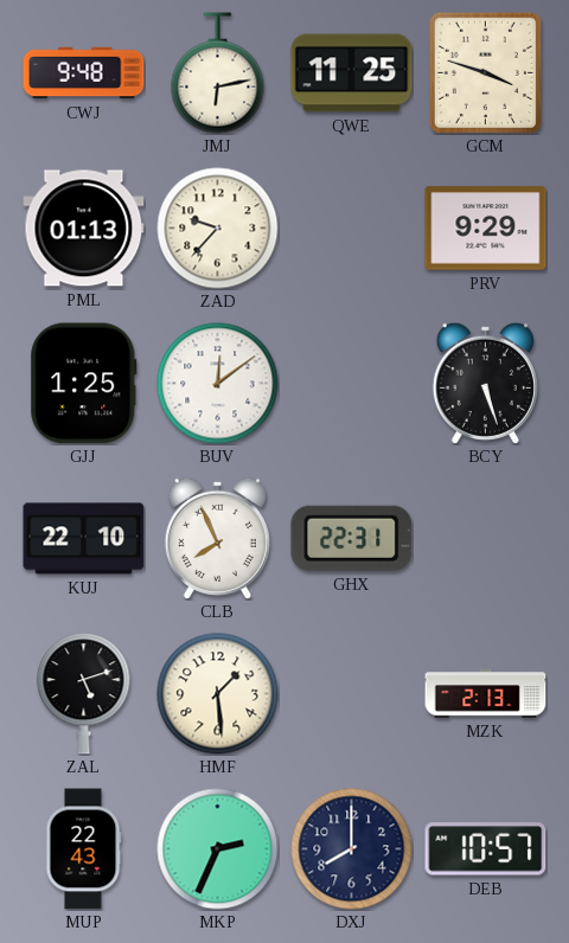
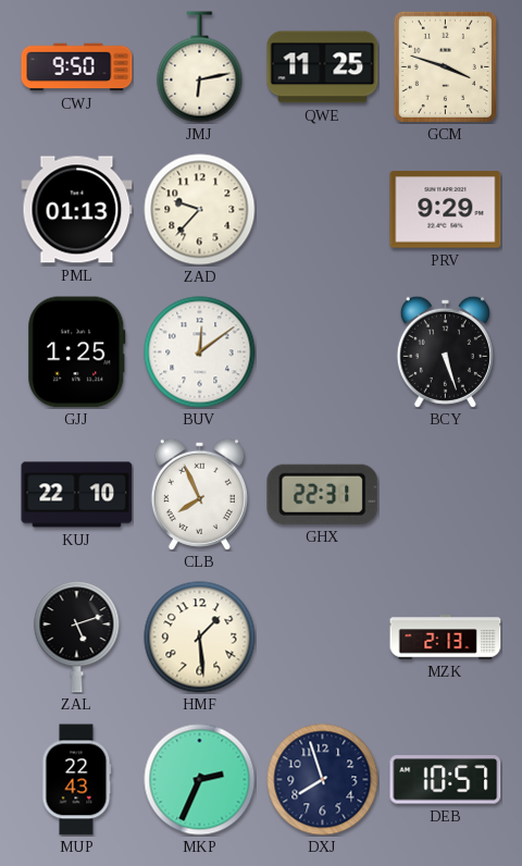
CWJ: 9:48 -> 9:50 (77, 67)
DXJ: 8:00 -> 7:57 (323, 780)
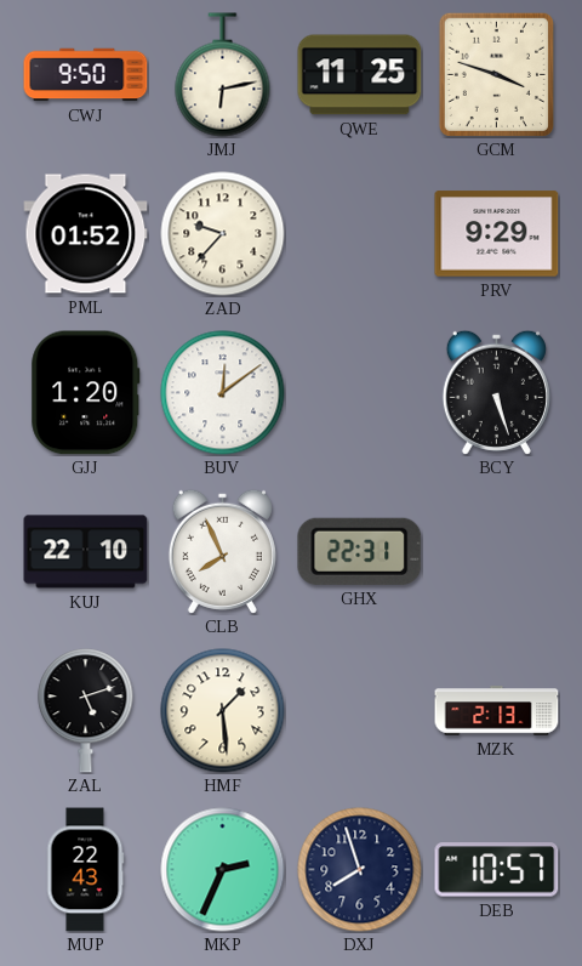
PML: 01:13 -> 01:52 (86, 234)
GJJ: 1:25 -> 1:20 (86, 393)
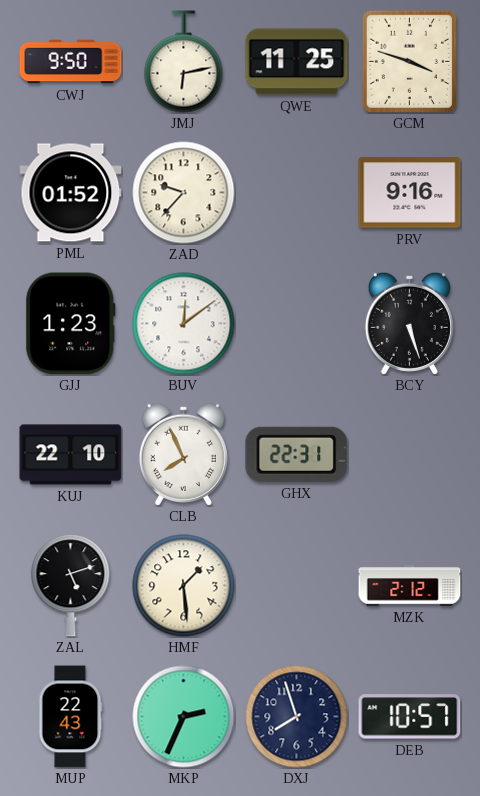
PRV: 9:29 -> 9:16 (410, 193)
GJJ: 1:20 -> 1:23 (71, 324)
MZK: 2:13 -> 2:12 (410, 586)
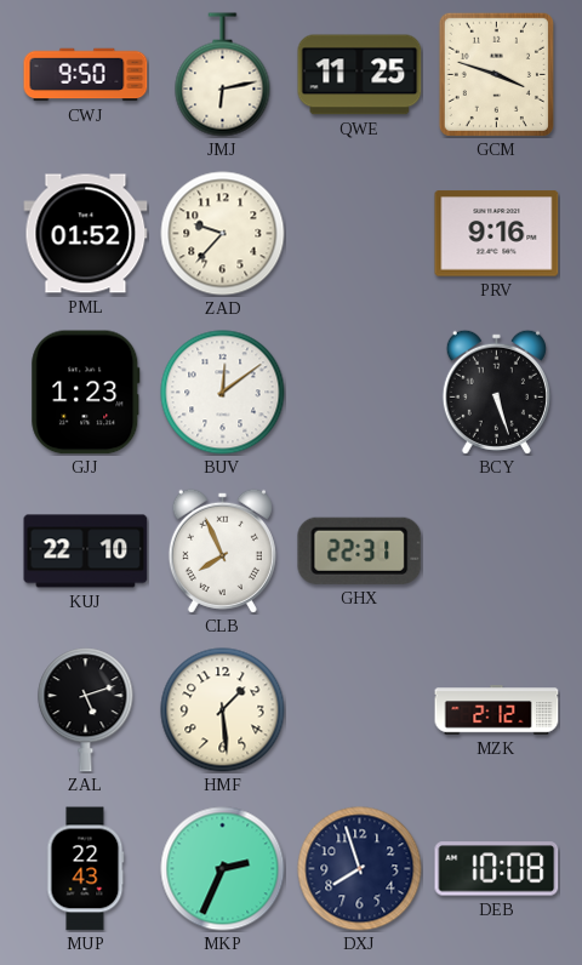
DEB: 10:57 -> 10:08 (497, 869)
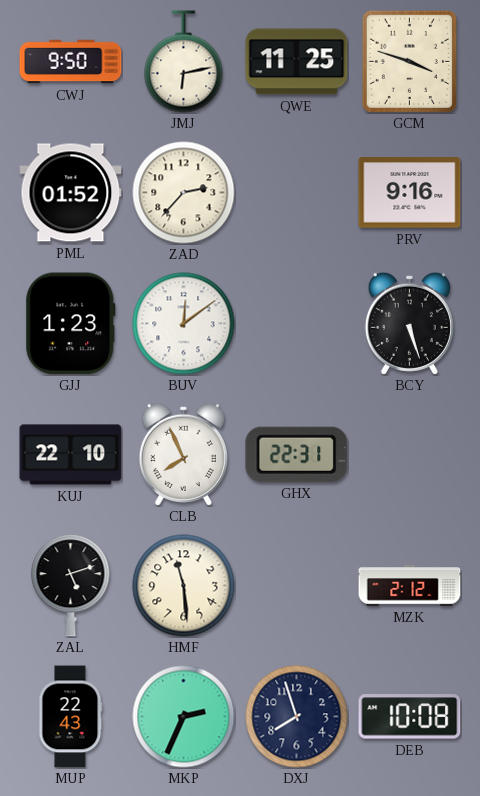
ZAD: 9:37 -> 2:37 (184, 193)
HMF: 1:29 -> 11:29 (184, 586)
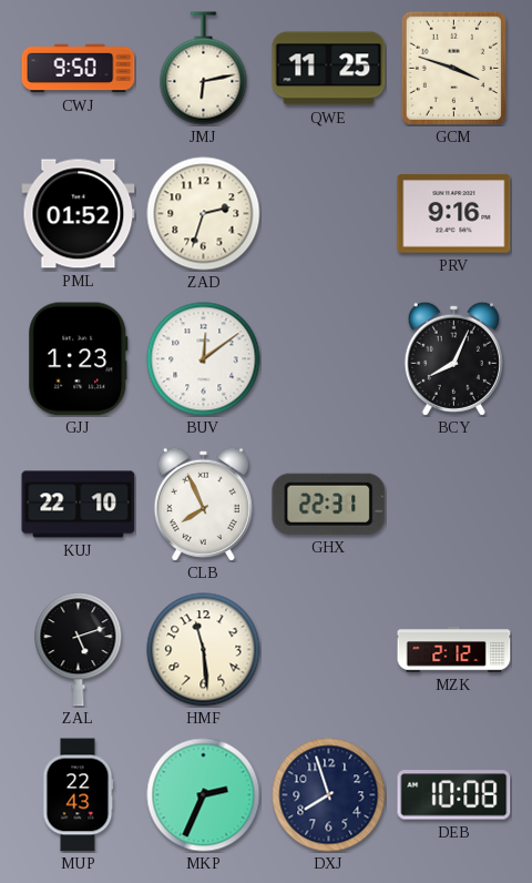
ZAD: 2:37 -> 2:33 (204, 214)
BCY: 5:27 -> 8:04 (453, 358)
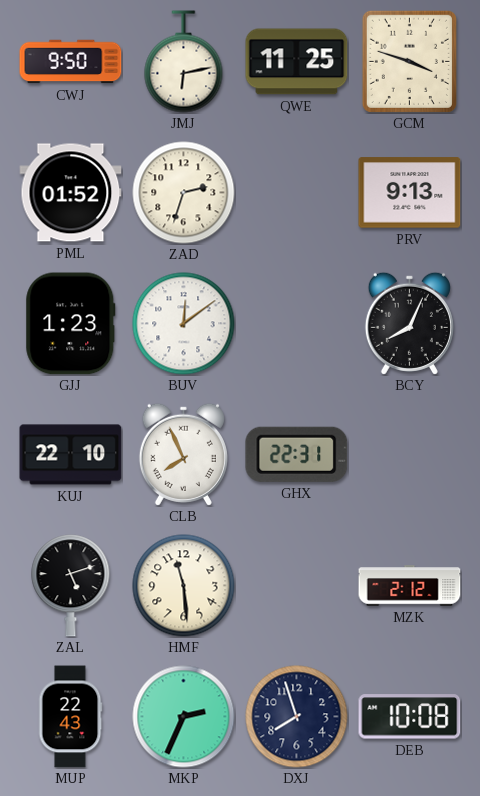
PRV: 9:16 -> 9:13 (410, 193)
